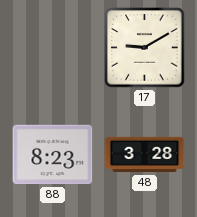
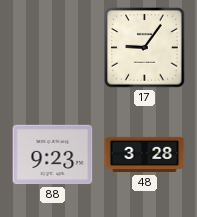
17: 9:10 -> 9:06 (145, 48)
88: 8:23 -> 9:23 (53, 155)
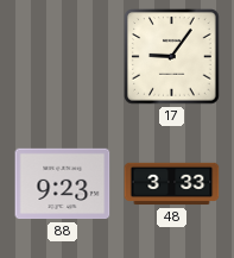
48: 3:28 -> 3:33 (172, 184)
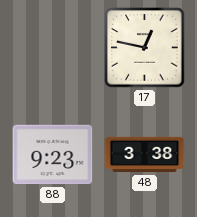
17: 9:06 -> 12:47 (145, 48)
48: 3:33 -> 3:38 (145, 155)
